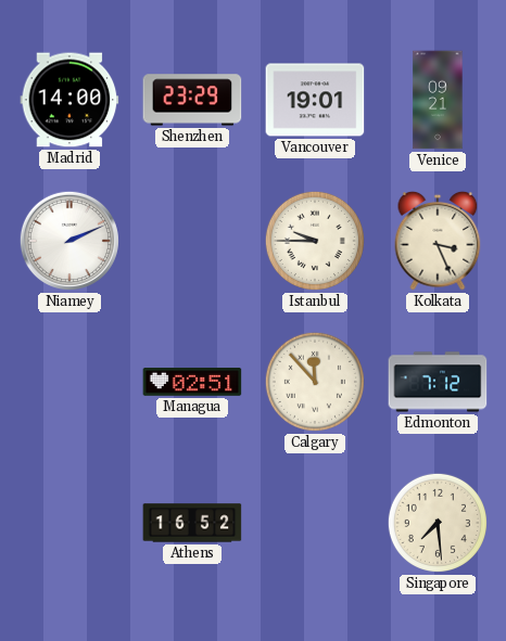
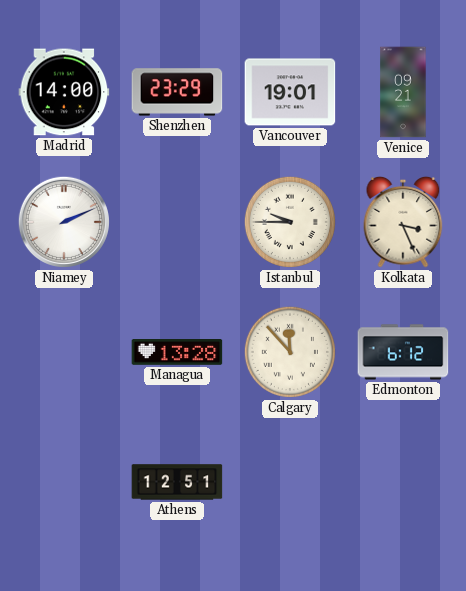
Managua: 02:51 -> 13:28 (177, 352)
Edmonton: 7:12 -> 6:12 (403, 352)
Athens: 16:52 -> 12:51 (177, 482)
Singapore: 7:29 -> none (438, 523)
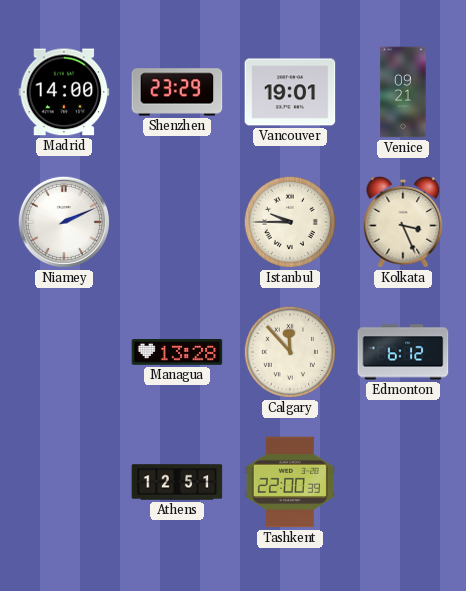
Tashkent: none -> 22:00 (290, 482)
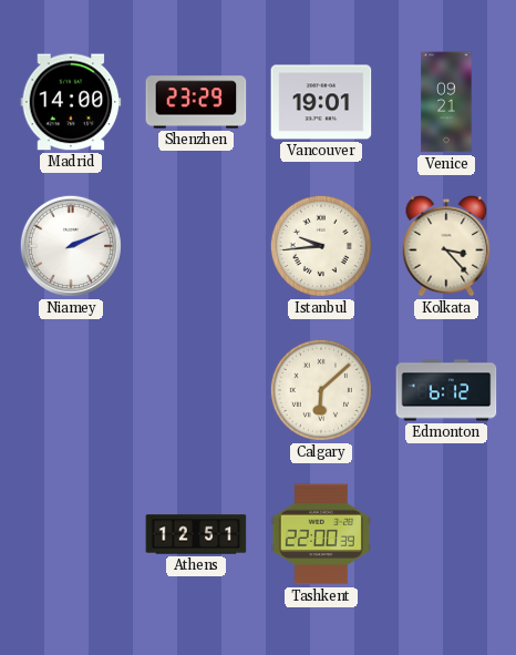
Istanbul: 9:45 -> 9:44 (321, 246)
Kolkata: 3:26 -> 3:23 (446, 246)
Managua: 13:28 -> none (177, 352)
Calgary: 11:53 -> 6:08 (321, 390)
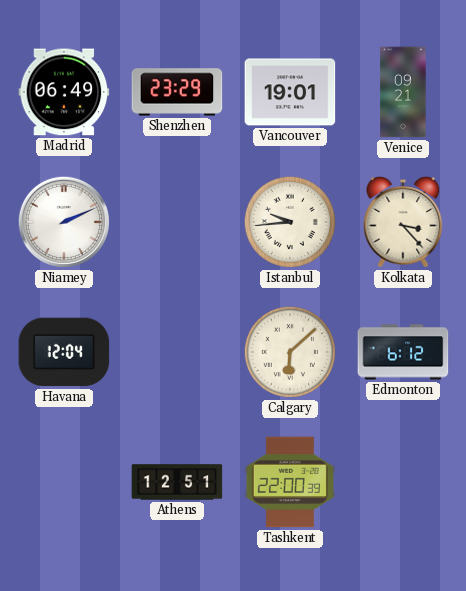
Madrid: 14:00 -> 06:49 (64, 92)
Havana: none -> 12:04 (64, 352)
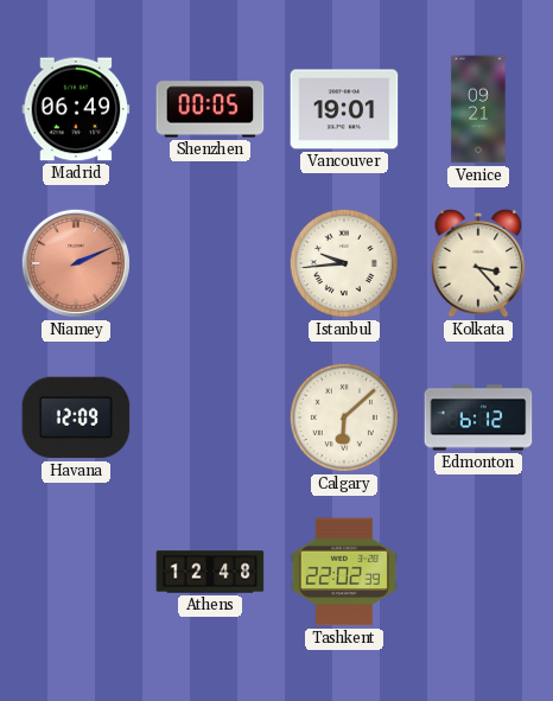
Shenzhen: 23:29 -> 00:05 (210, 109)
Niamey dial: white -> salmon (76, 263)
Havana: 12:04 -> 12:09 (76, 418)
Athens: 12:51 -> 12:48 (210, 572)
Tashkent: 22:00 -> 22:02 (344, 572)
